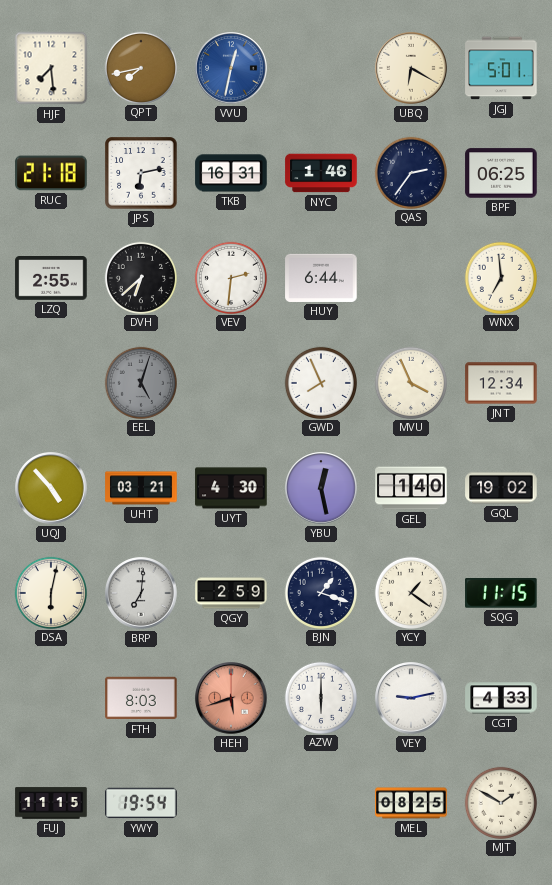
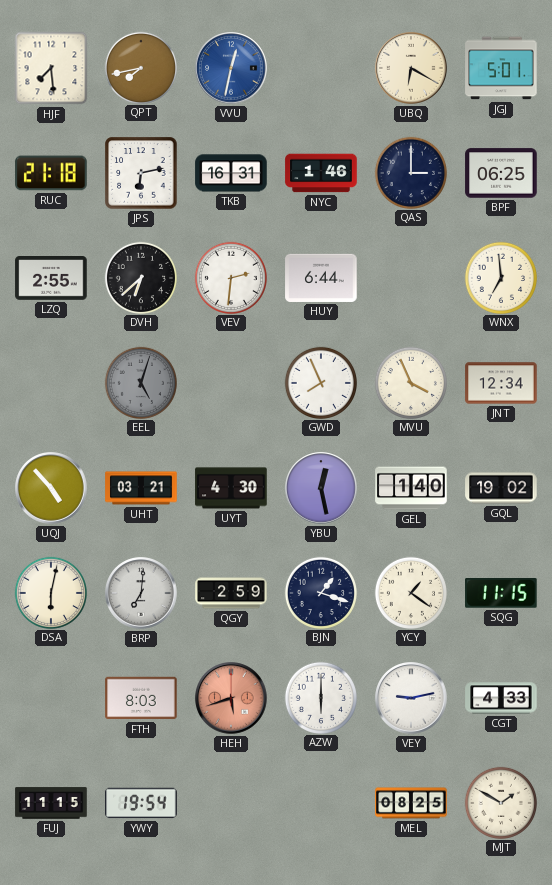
QAS: 2:36 -> 3:00 (410, 172)
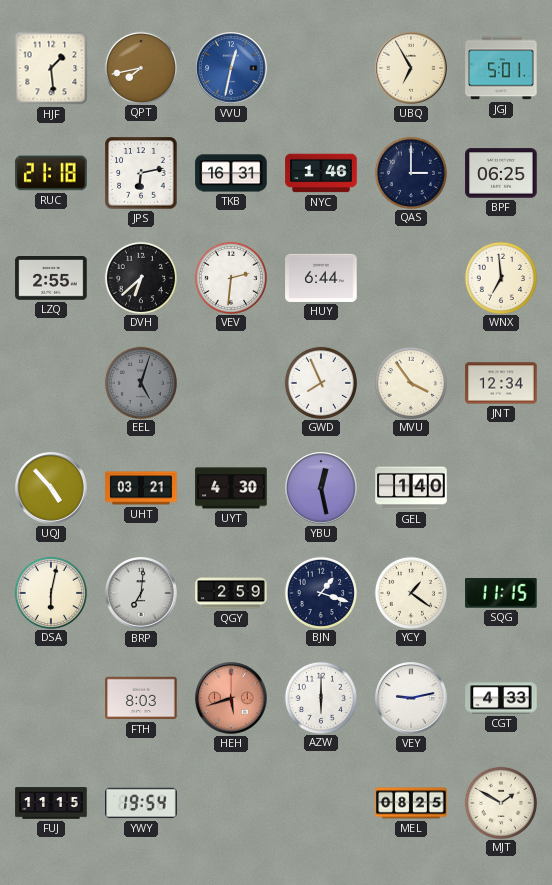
HJF: 7:29 -> 1:29 (51, 68)
UBQ: 6:20 -> 6:55 (411, 68)
MVU: 3:56 -> 3:54 (410, 382)
GQL: 19:02 -> none (501, 488)
